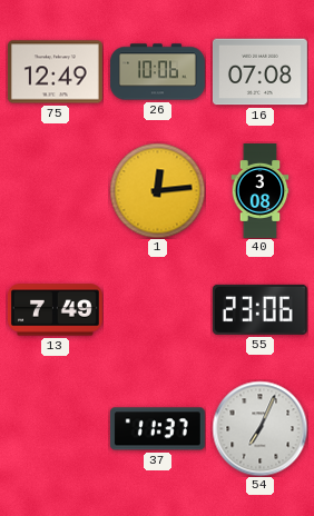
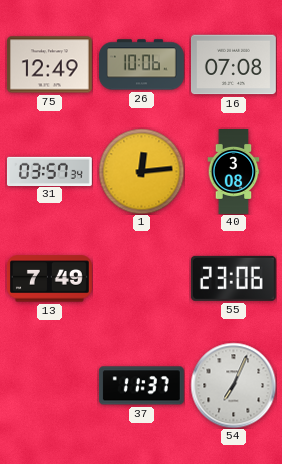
31: none -> 03:57 (50, 171)
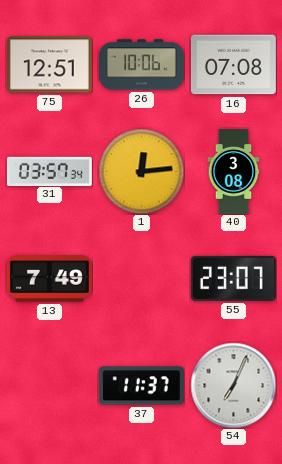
75: 12:49 -> 12:51 (49, 65)
55: 23:06 -> 23:07 (233, 278)
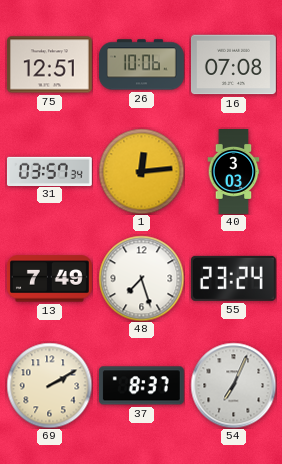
40: 3:08 -> 3:03 (234, 172)
48: none -> 7:27 (141, 278)
55: 23:07 -> 23:24 (233, 278)
69: none -> 2:10 (49, 385)
37: 11:37 -> 8:37 (141, 386)
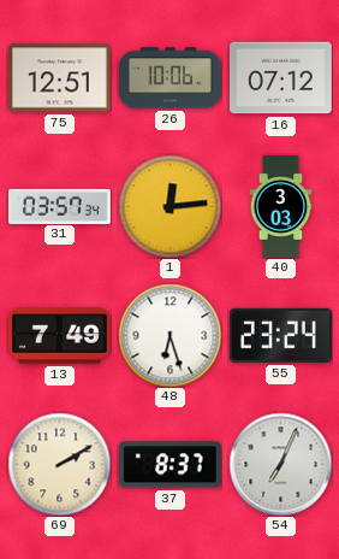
16: 07:08 -> 07:12 (280, 78)
48: 7:27 -> 6:27 (169, 335)
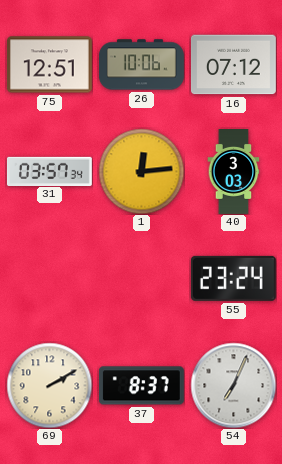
13: 7:49 -> none (59, 336)
48: 6:27 -> none (169, 335)
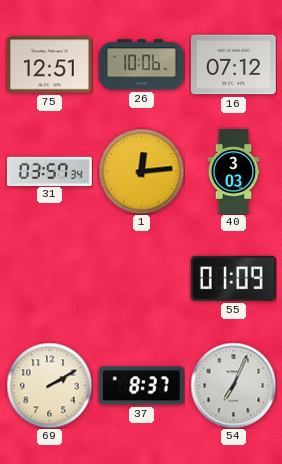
55: 23:24 -> 01:09 (233, 278)
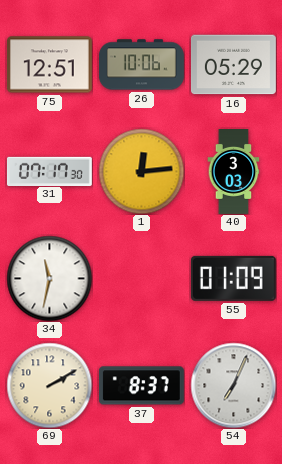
16: 07:12 -> 05:29 (233, 65)
31: 03:57 -> 07:17 (50, 171)
34: none -> 11:32 (49, 278)
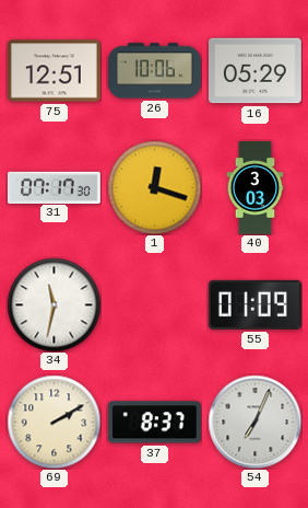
1: 12:14 -> 12:18 (154, 187)
